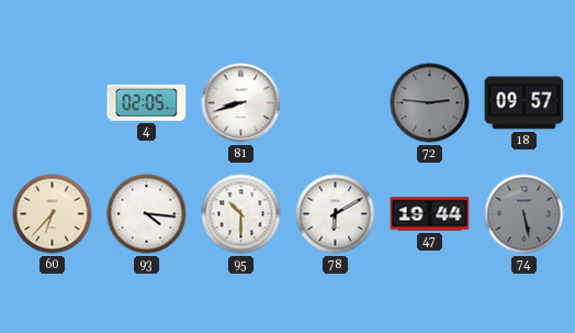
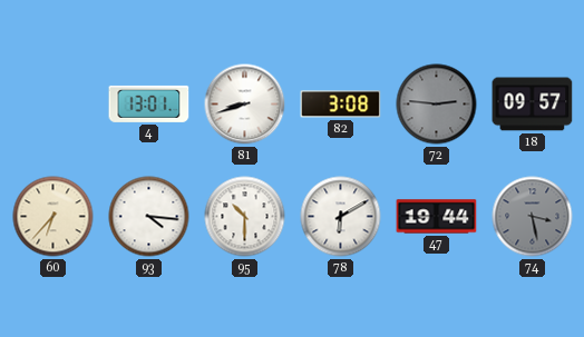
4: 02:05 -> 13:01 (149, 103)
82: none -> 3:08 (341, 105)
74: 5:28 -> 3:28 (533, 217)
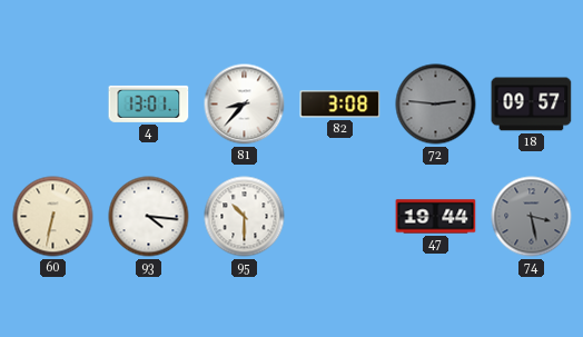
81: 8:42 -> 8:37 (245, 105)
60: 6:37 -> 6:32 (53, 217)
78: 6:10 -> none (341, 217)
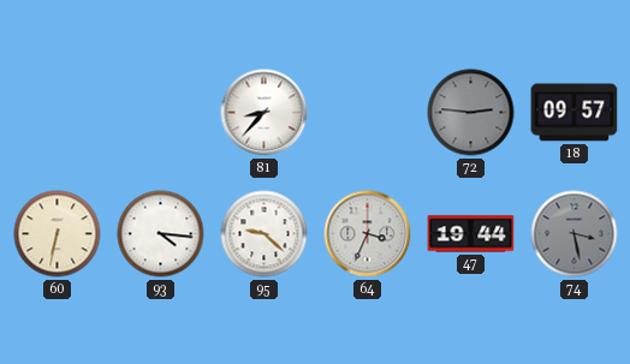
4: 13:01 -> none (149, 103)
82: 3:08 -> none (340, 105)
95: 10:30 -> 9:22 (265, 234)
64: none -> 3:34 (368, 234)
